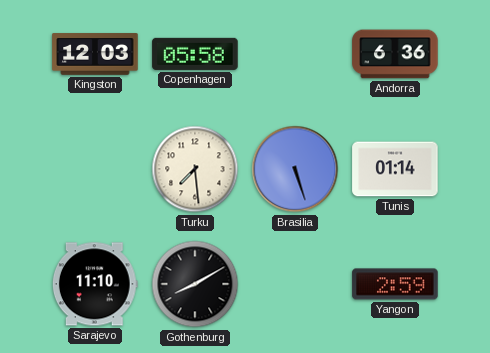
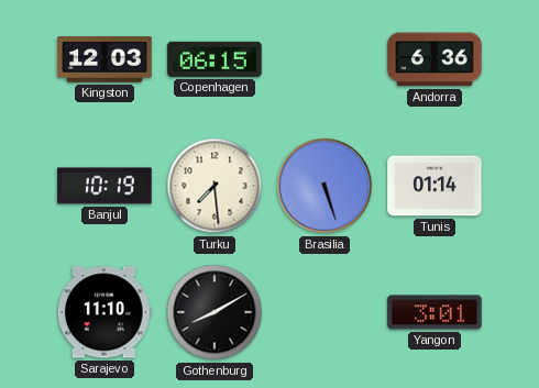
Copenhagen: 05:58 -> 06:15 (215, 59)
Banjul: none -> 10:19 (105, 186)
Yangon: 2:59 -> 3:01 (435, 312)
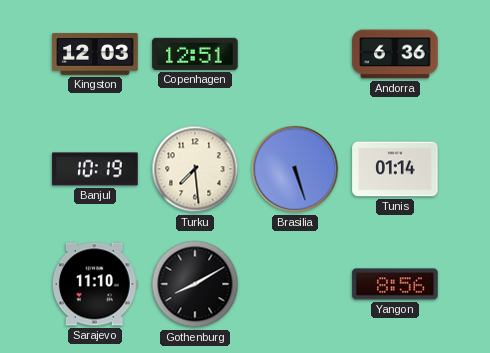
Copenhagen: 06:15 -> 12:51 (195, 54)
Yangon: 3:01 -> 8:56 (395, 284)
